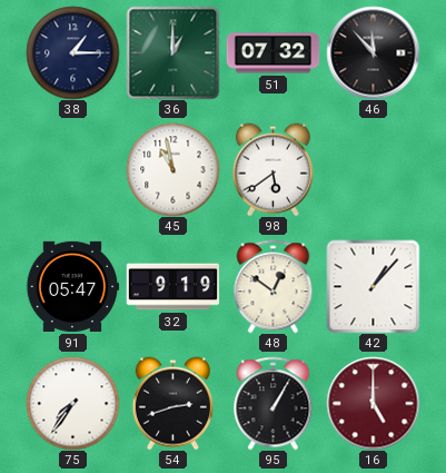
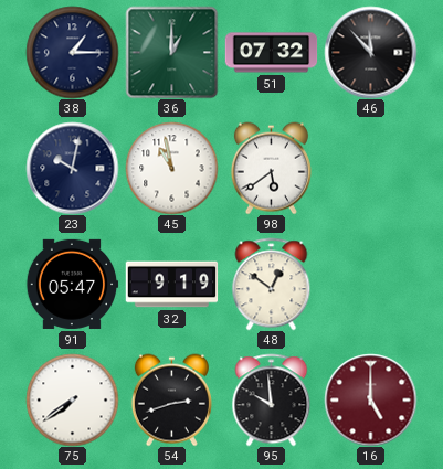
23: none -> 10:02 (72, 168)
42: 1:07 -> none (373, 286)
75: 7:36 -> 7:39 (72, 399)
95: 1:05 -> 9:59 (272, 399)
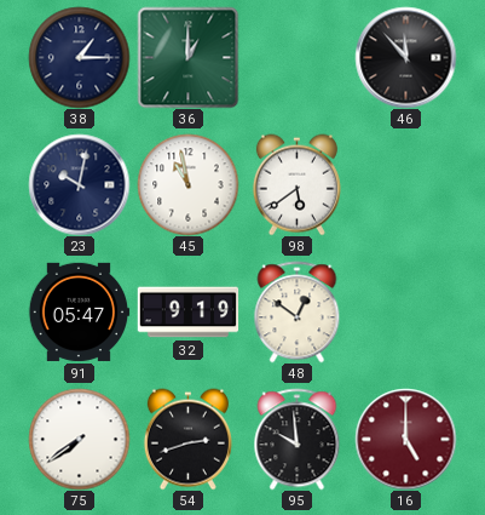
51: 07:32 -> none (271, 53)
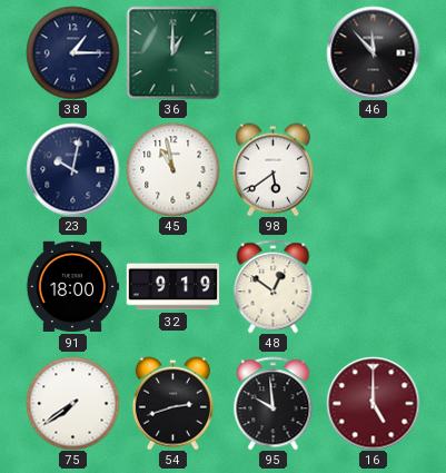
91: 05:47 -> 18:00 (72, 286)
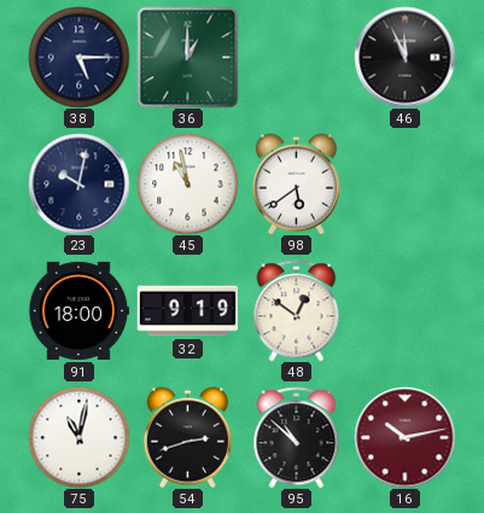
38: 1:15 -> 5:15 (78, 57)
46: 11:53 -> 11:56 (404, 57)
75: 7:39 -> 11:02 (78, 437)
95: 9:59 -> 10:52 (297, 437)
16: 5:00 -> 10:13 (404, 437)
